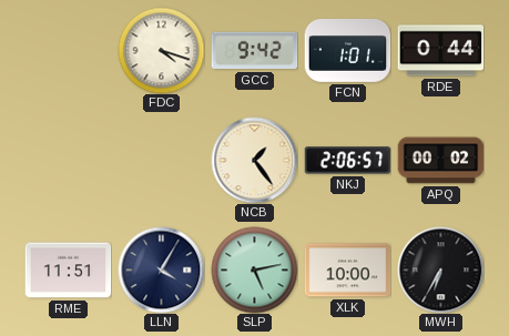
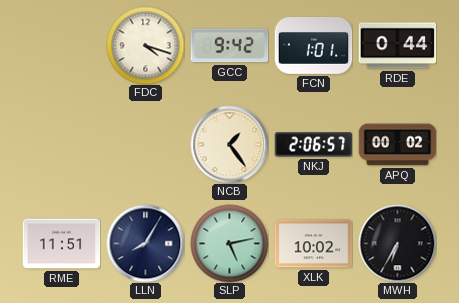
LLN: 4:05 -> 8:05 (145, 243)
XLK: 10:00 -> 10:02 (313, 244)
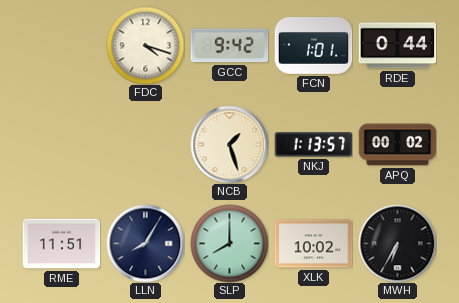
NCB: 1:24 -> 1:27 (229, 144)
NKJ: 2:06 -> 1:13 (313, 145)
SLP: 5:13 -> 8:00 (229, 243)
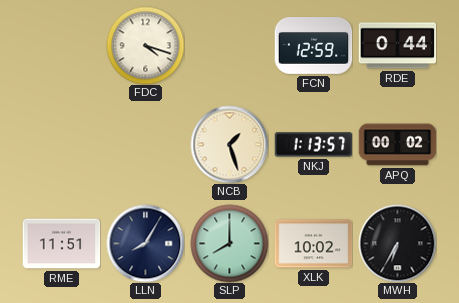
GCC: 9:42 -> none (229, 46)
FCN: 1:01 -> 12:59 (313, 46)
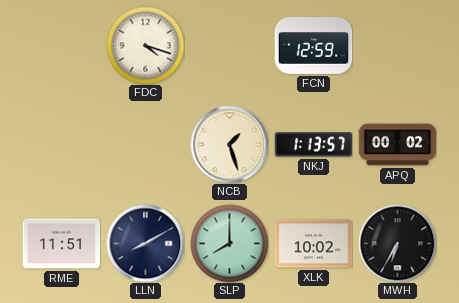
RDE: 0:44 -> none (397, 46)
LLN: 8:05 -> 8:10 (145, 243)
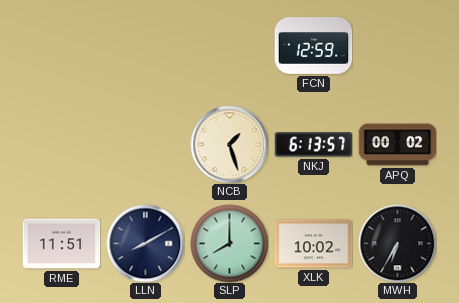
FDC: 4:18 -> none (145, 45)
NKJ: 1:13 -> 6:13 (313, 145)
